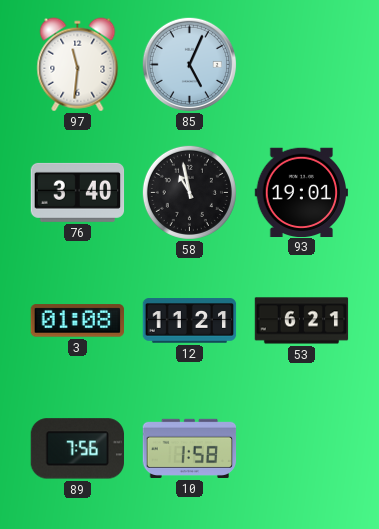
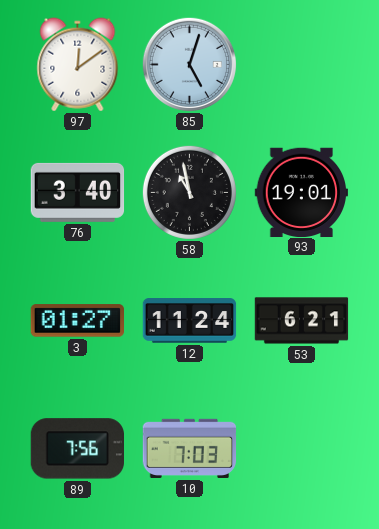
97: 11:31 -> 12:09 (78, 65)
85: 5:04 -> 5:03 (189, 64)
3: 01:08 -> 01:27 (77, 321)
12: 11:21 -> 11:24 (190, 321)
10: 1:58 -> 7:03 (190, 448)
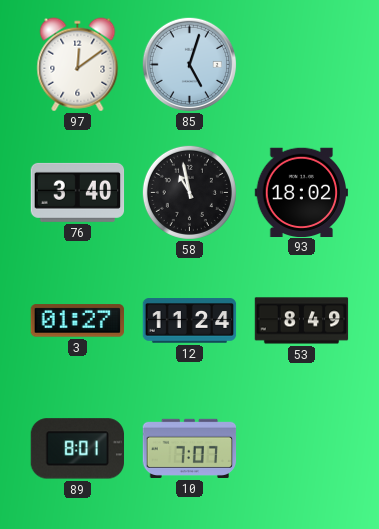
93: 19:01 -> 18:02 (302, 192)
53: 6:21 -> 8:49 (302, 321)
89: 7:56 -> 8:01 (77, 449)
10: 7:03 -> 7:07 (190, 448)
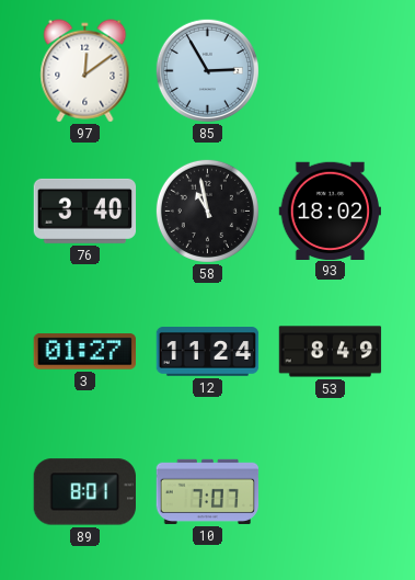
85: 5:03 -> 2:55 (207, 70)
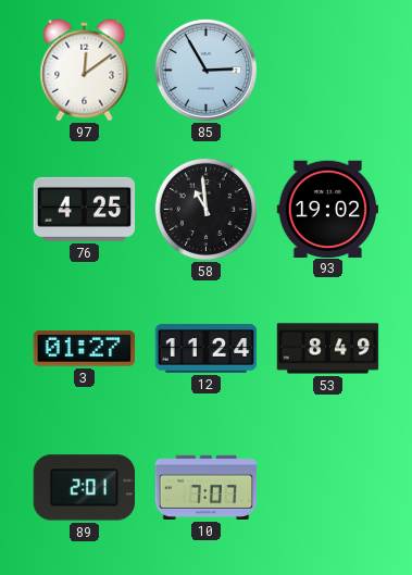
76: 3:40 -> 4:25 (85, 209)
58: 10:58 -> 10:59 (205, 209)
93: 18:02 -> 19:02 (328, 209)
89: 8:01 -> 2:01 (84, 488)
